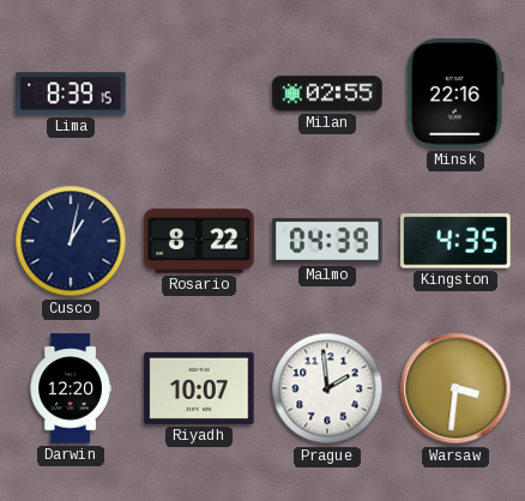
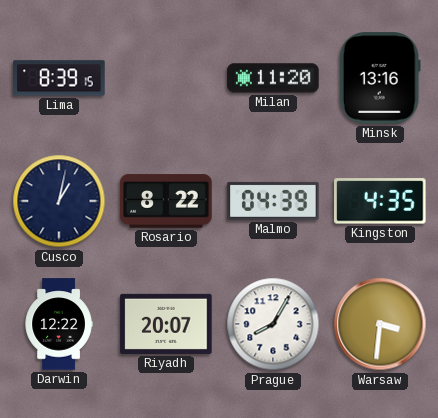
Milan: 02:55 -> 11:20 (273, 78)
Minsk: 22:16 -> 13:16 (380, 78)
Darwin: 12:20 -> 12:22 (59, 324)
Riyadh: 10:07 -> 20:07 (166, 324)
Prague: 1:59 -> 8:05 (273, 324)
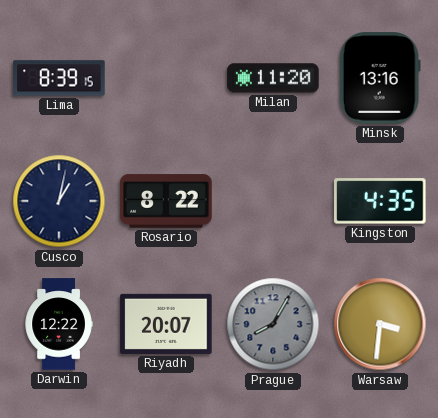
Malmo: 04:39 -> none (273, 201)
Prague dial: white -> grey (273, 324)
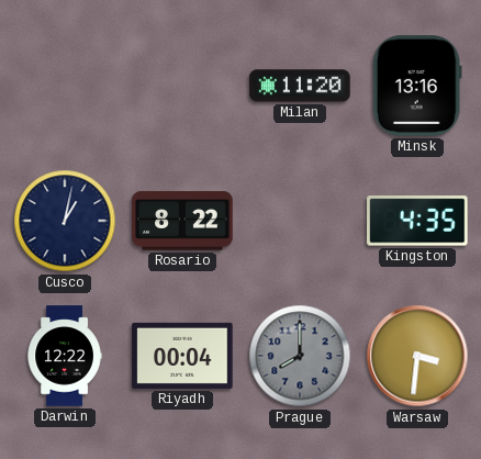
Lima: 8:39 -> none (59, 78)
Riyadh: 20:07 -> 00:04 (182, 356)
Prague: 8:05 -> 8:00 (300, 356)
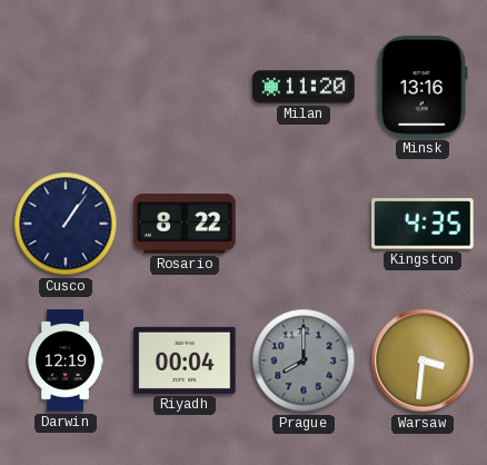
Cusco: 1:02 -> 1:06 (66, 224)
Darwin: 12:22 -> 12:19 (66, 360)
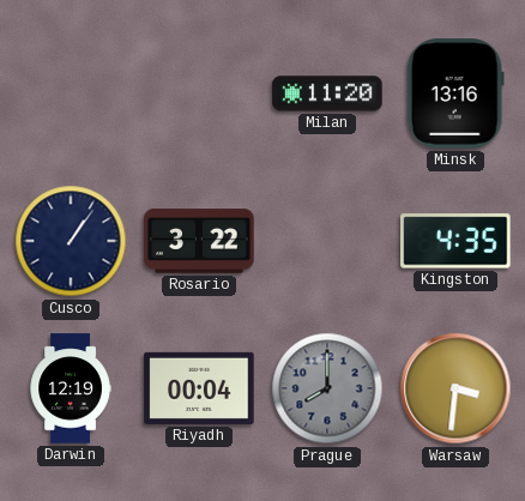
Rosario: 8:22 -> 3:22 (199, 241)
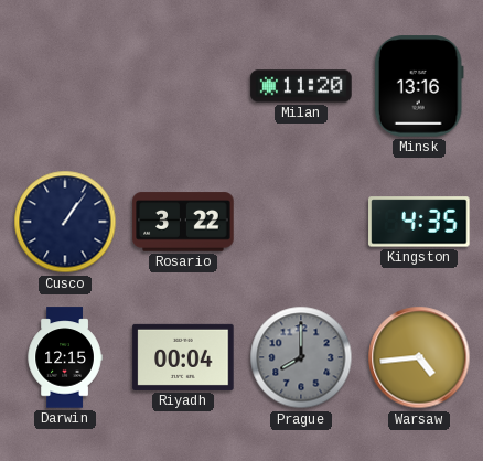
Darwin: 12:19 -> 12:15 (65, 357)
Warsaw: 3:31 -> 4:44 (419, 357)
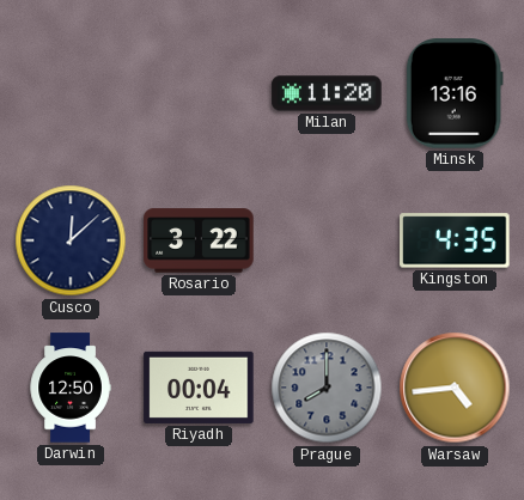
Cusco: 1:06 -> 12:08 (71, 240)
Darwin: 12:15 -> 12:50 (71, 388)
